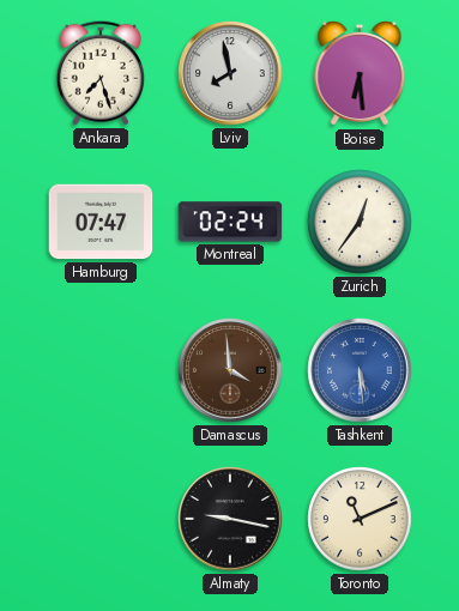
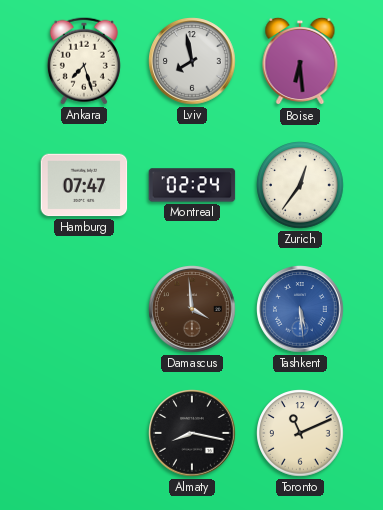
Almaty: 9:17 -> 8:17 (192, 433)
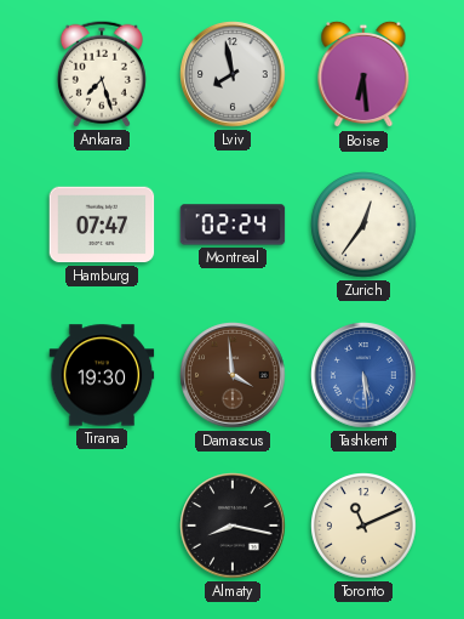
Tirana: none -> 19:30 (102, 375)
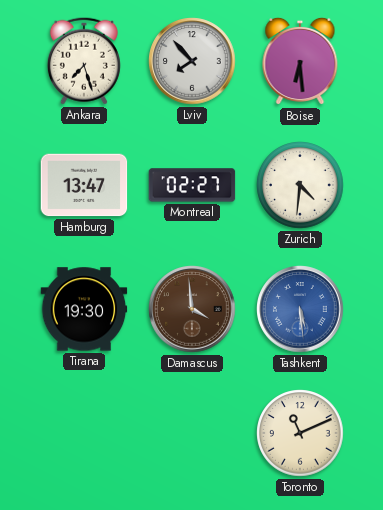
Lviv: 7:58 -> 7:53 (192, 61)
Hamburg: 07:47 -> 13:47 (84, 185)
Montreal: 02:24 -> 02:27 (192, 185)
Zurich: 12:36 -> 4:31 (300, 185)
Almaty: 8:17 -> none (233, 526)
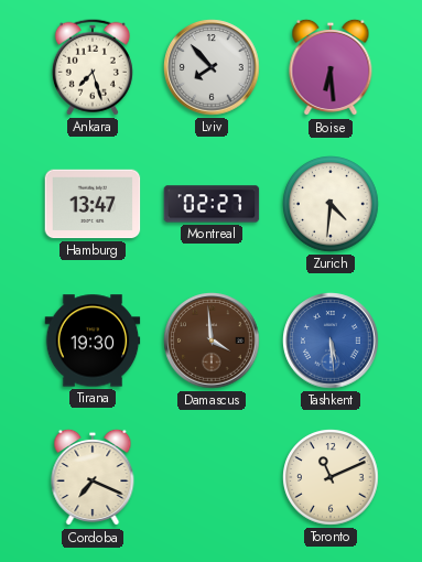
Cordoba: none -> 7:19 (93, 477)
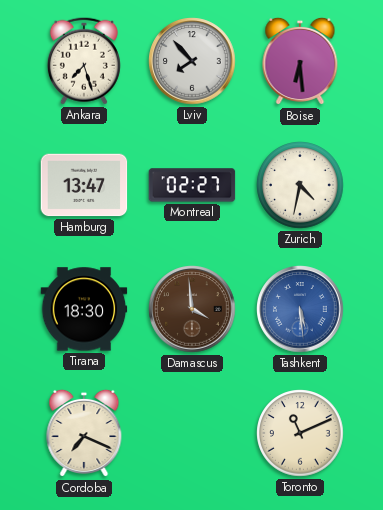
Zurich: 4:31 -> 4:32 (300, 185)
Tirana: 19:30 -> 18:30 (84, 309)
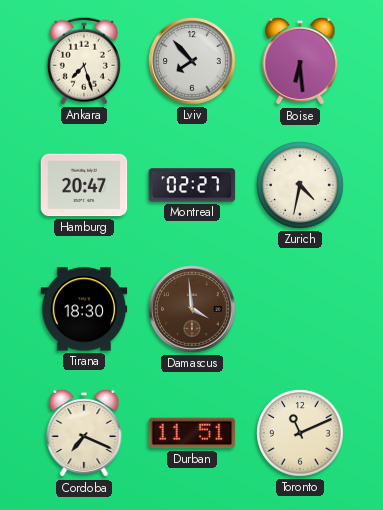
Hamburg: 13:47 -> 20:47 (84, 185)
Tashkent: 5:29 -> none (300, 309)
Durban: none -> 11:51 (192, 433)
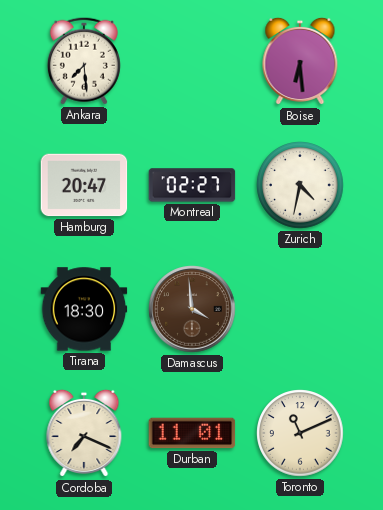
Ankara: 7:27 -> 7:29 (84, 61)
Lviv: 7:53 -> none (192, 61)
Durban: 11:51 -> 11:01 (192, 433)
